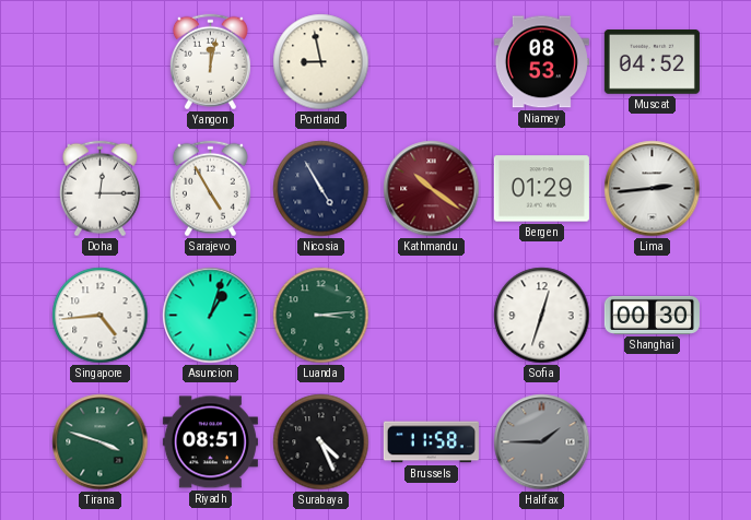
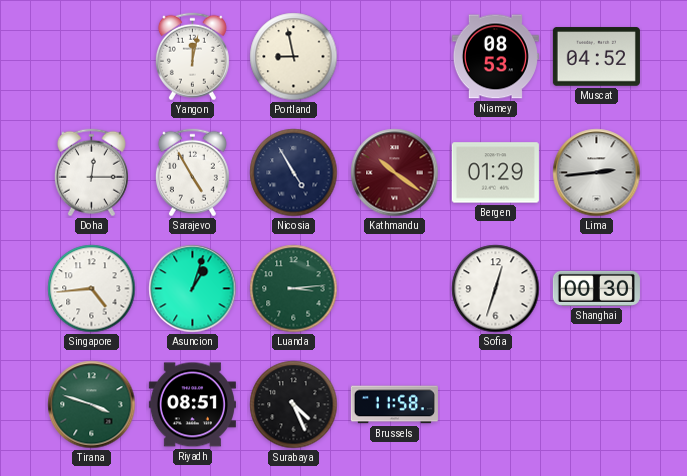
Halifax: 1:45 -> none (542, 442)
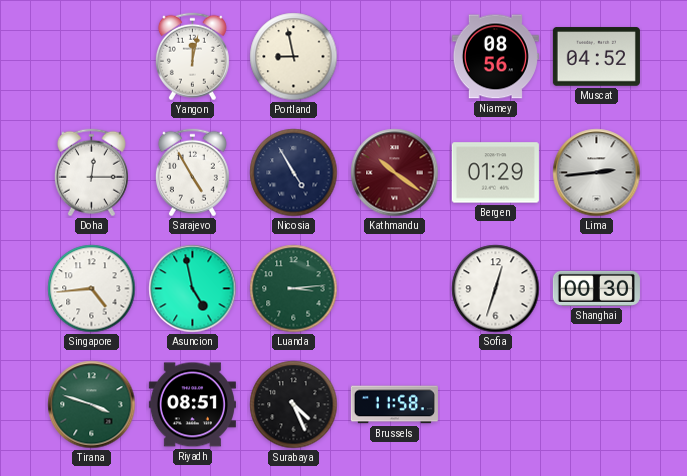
Niamey: 08:53 -> 08:56 (495, 57)
Asuncion: 1:03 -> 4:58 (193, 289)
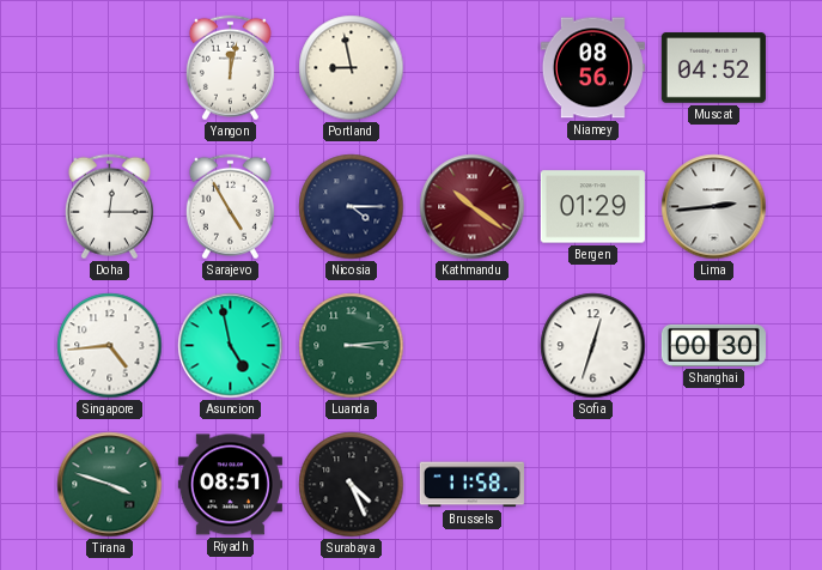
Nicosia: 4:55 -> 4:15 (352, 207)
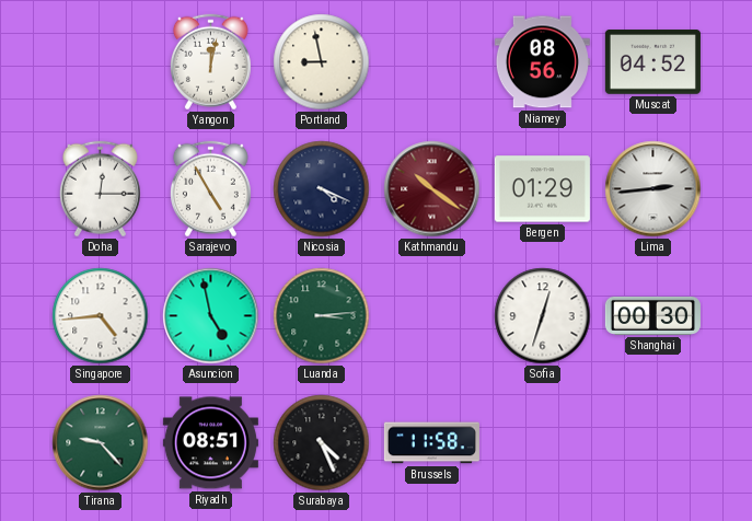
Nicosia: 4:15 -> 4:19 (322, 189)
Tirana: 3:48 -> 9:23 (101, 443)
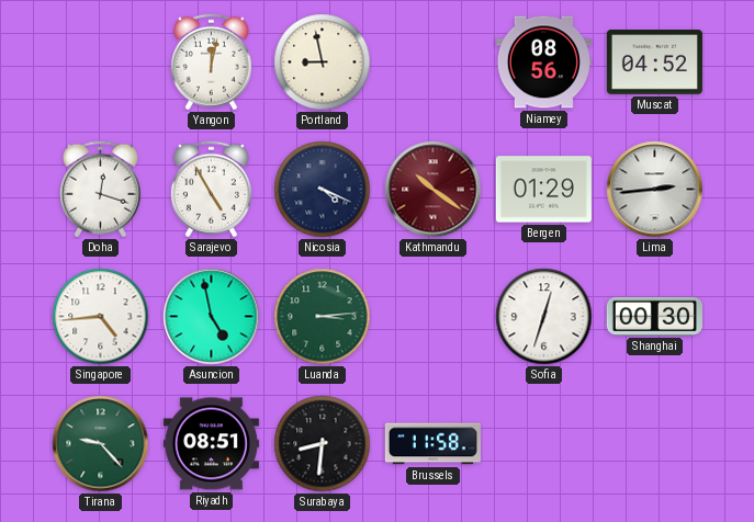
Doha: 12:15 -> 12:18 (100, 190)
Surabaya: 4:26 -> 8:31 (323, 444)
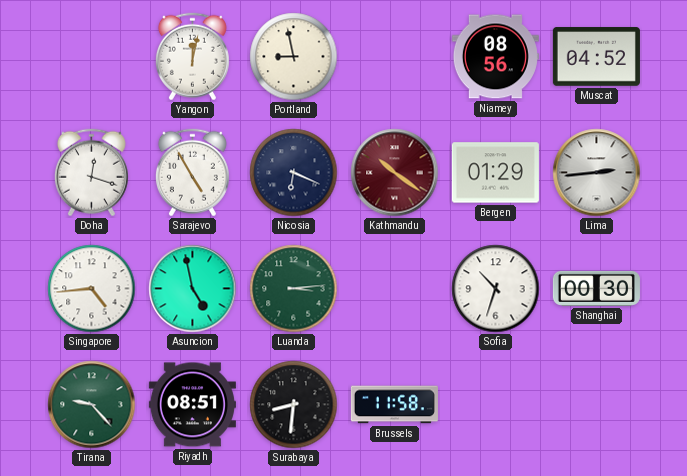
Nicosia: 4:19 -> 6:19 (294, 173)
Sofia: 12:33 -> 10:33 (496, 289)
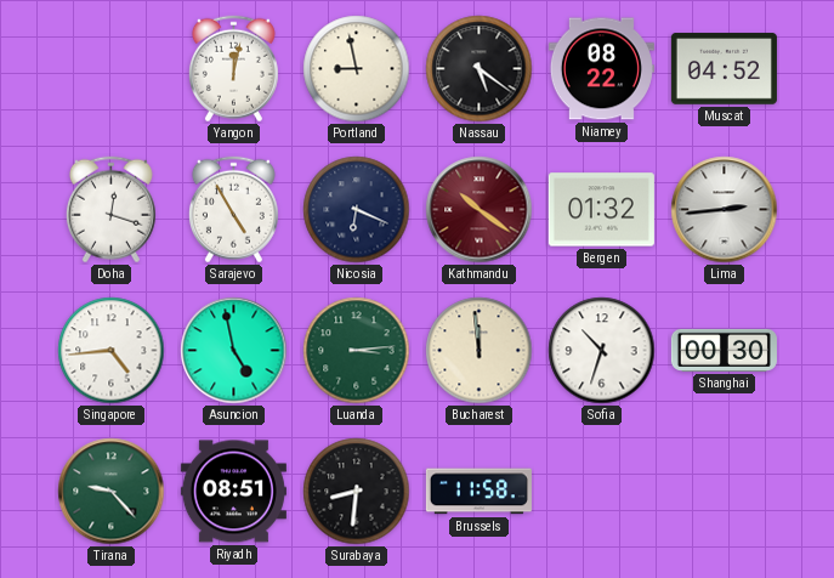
Nassau: none -> 5:21 (480, 69)
Niamey: 08:56 -> 08:22 (601, 69)
Bergen: 01:29 -> 01:32 (601, 210)
Bucharest: none -> 11:59 (480, 351)
